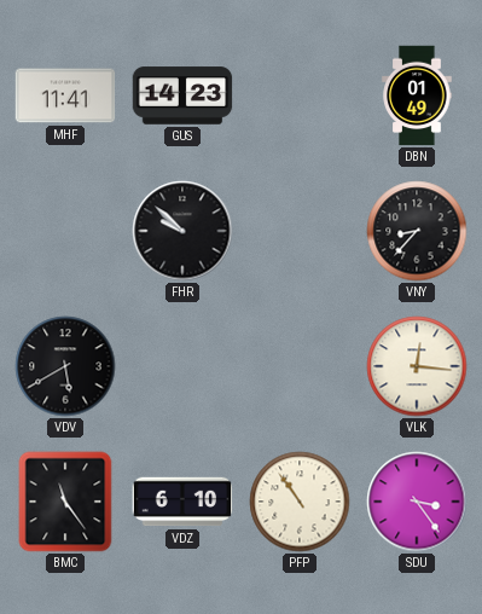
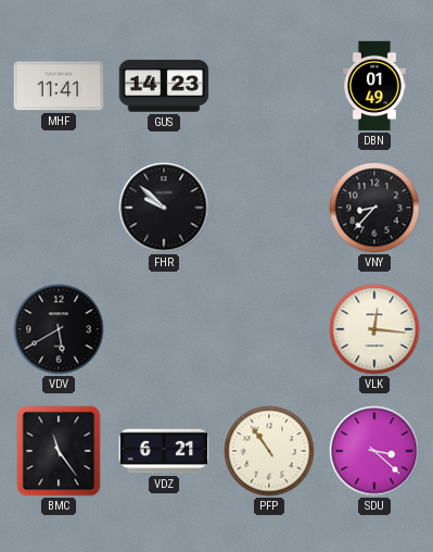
VDZ: 6:10 -> 6:21 (164, 451)
SDU: 3:24 -> 3:22 (374, 451)
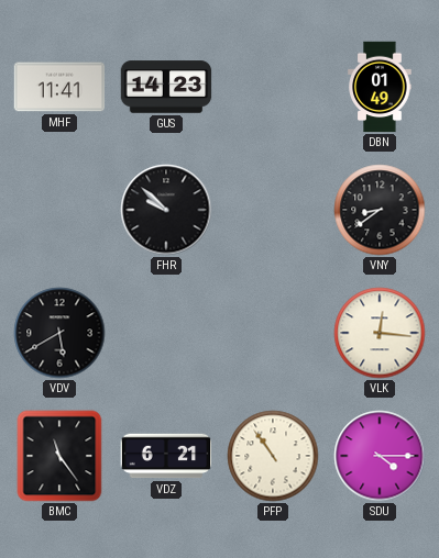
VNY: 8:37 -> 8:39 (380, 210)
SDU: 3:22 -> 4:15 (380, 456)
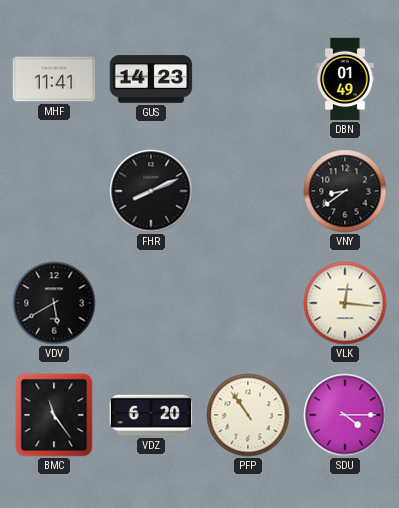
FHR: 9:52 -> 8:11 (151, 191)
VDZ: 6:21 -> 6:20 (151, 415)
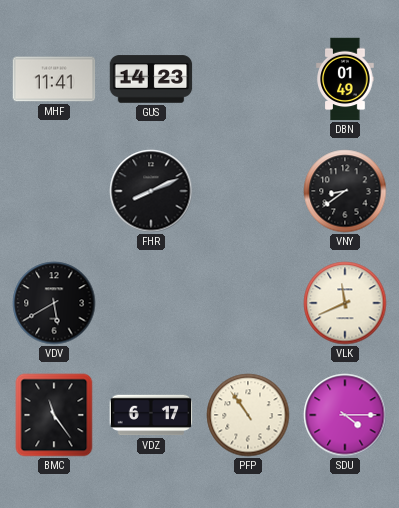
VLK: 12:16 -> 11:41 (345, 303)
VDZ: 6:20 -> 6:17 (151, 415)
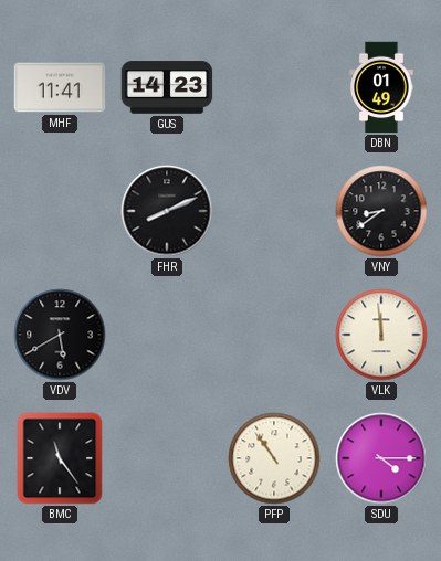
VLK: 11:41 -> 11:59 (381, 335)
VDZ: 6:17 -> none (151, 415)
